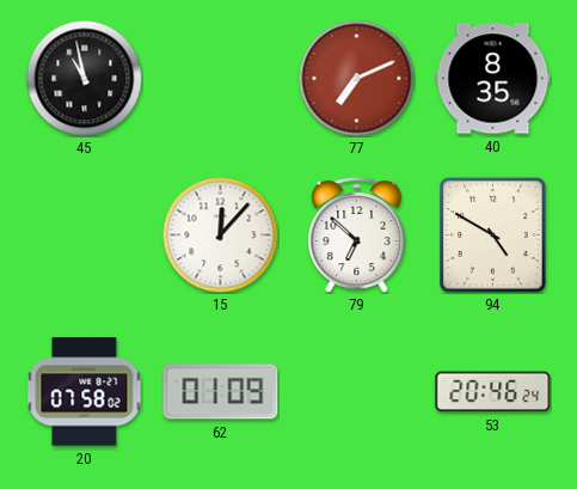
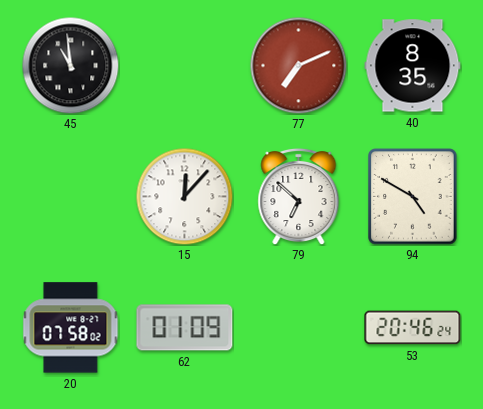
45: 10:58 -> 10:59 (70, 65)
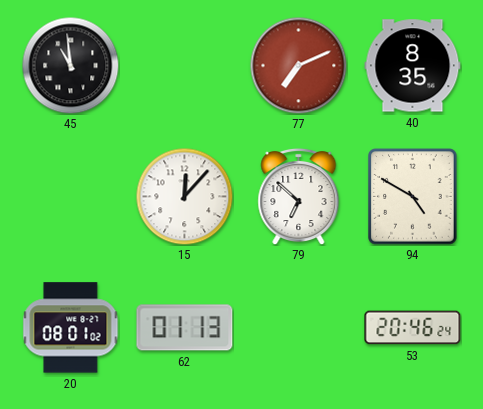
20: 07:58 -> 08:01 (71, 328)
62: 01:09 -> 01:13 (185, 328)
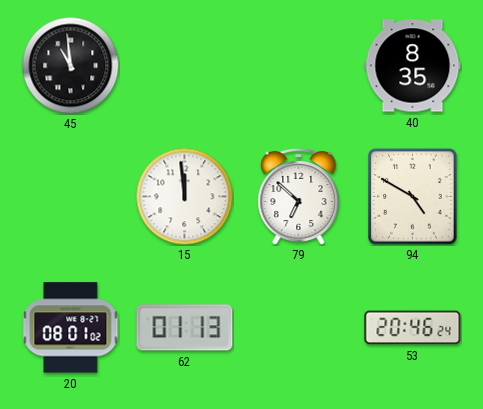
77: 7:11 -> none (298, 65)
15: 12:07 -> 11:59 (184, 196)
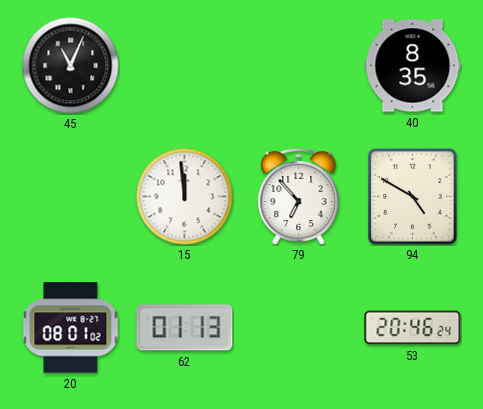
45: 10:59 -> 11:04 (70, 65)
79: 6:52 -> 6:53 (299, 196)
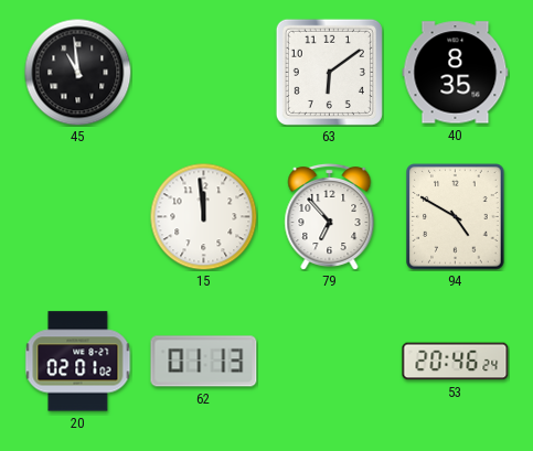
45: 11:04 -> 10:59 (77, 72)
63: none -> 6:09 (329, 72)
20: 08:01 -> 02:01 (78, 362)
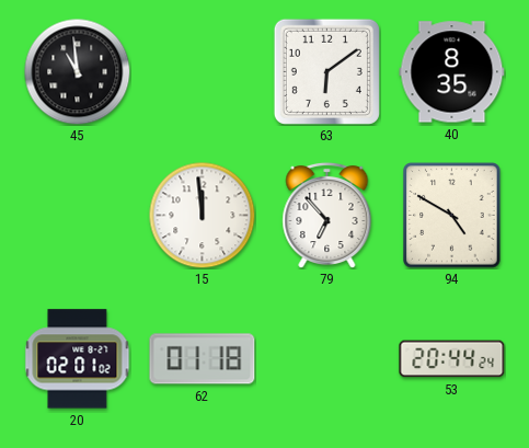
62: 01:13 -> 01:18 (203, 359)
53: 20:46 -> 20:44 (452, 359)
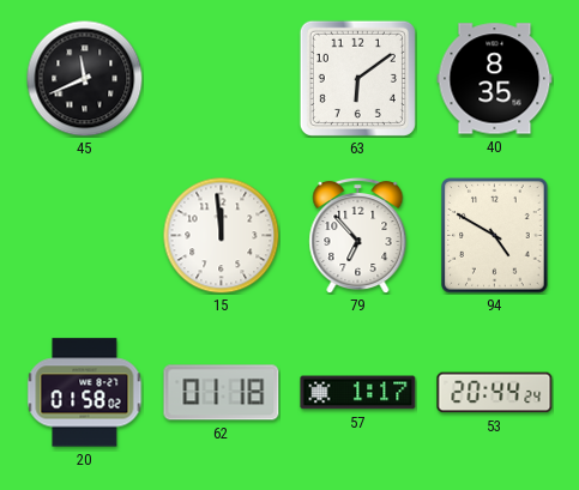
45: 10:59 -> 11:41 (84, 78)
20: 02:01 -> 01:58 (85, 393)
57: none -> 1:17 (358, 393)
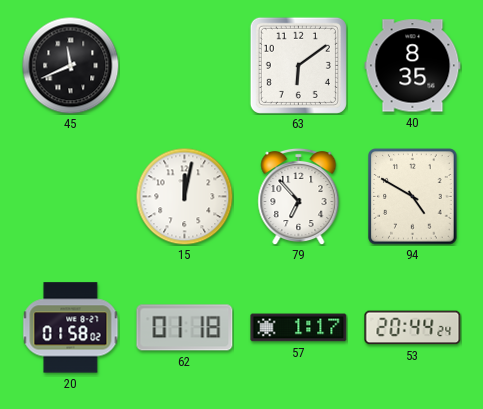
15: 11:59 -> 12:02 (184, 196)
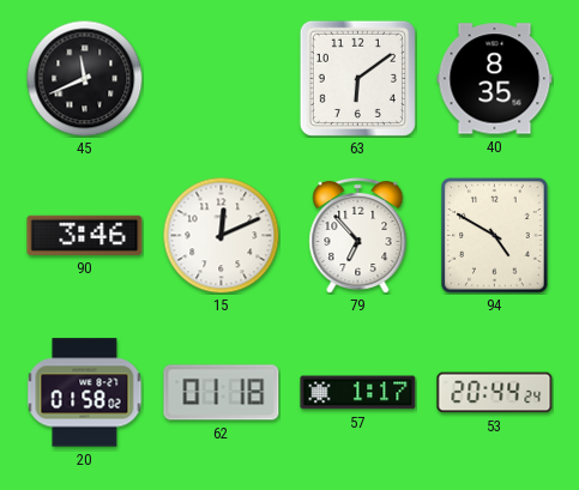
90: none -> 3:46 (85, 235)
15: 12:02 -> 12:11 (221, 235)
